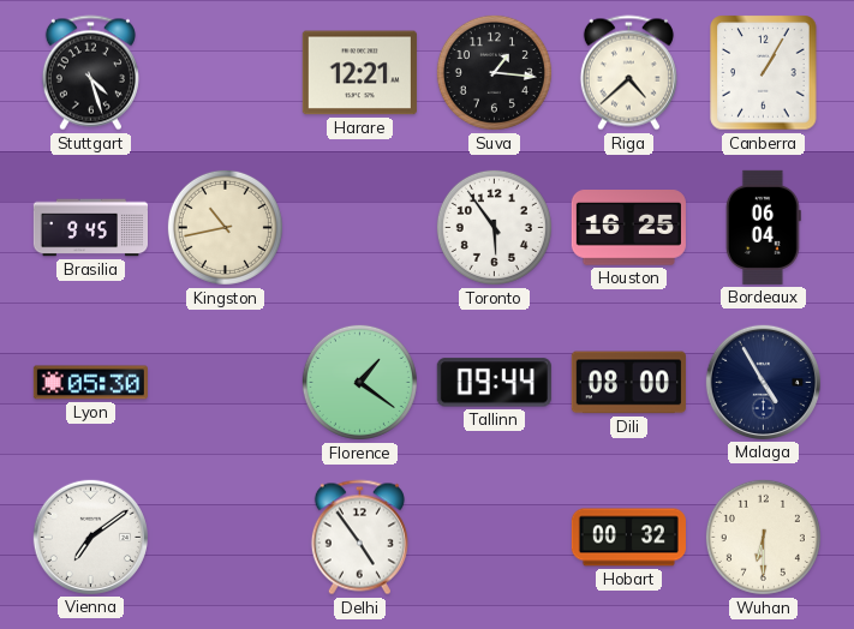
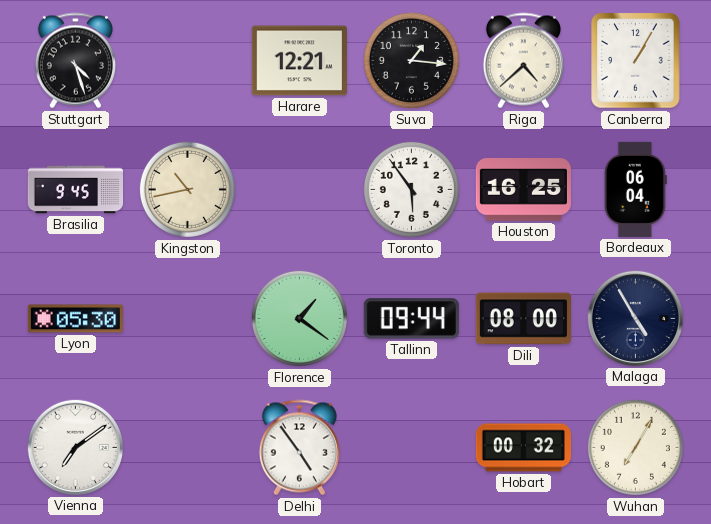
Wuhan: 6:30 -> 7:05 (635, 447)
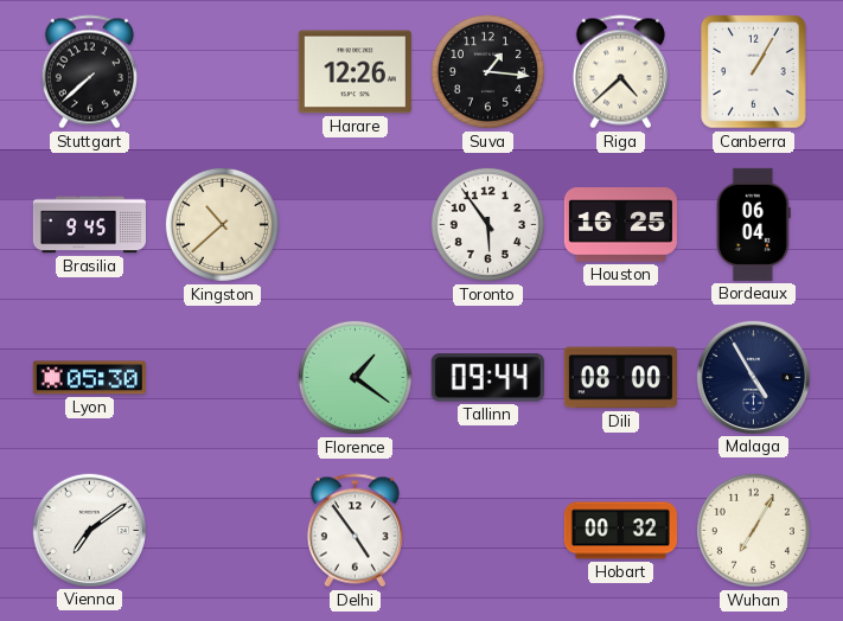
Stuttgart: 4:27 -> 7:38 (89, 72)
Harare: 12:21 -> 12:26 (355, 72)
Kingston: 10:43 -> 10:38 (222, 224)
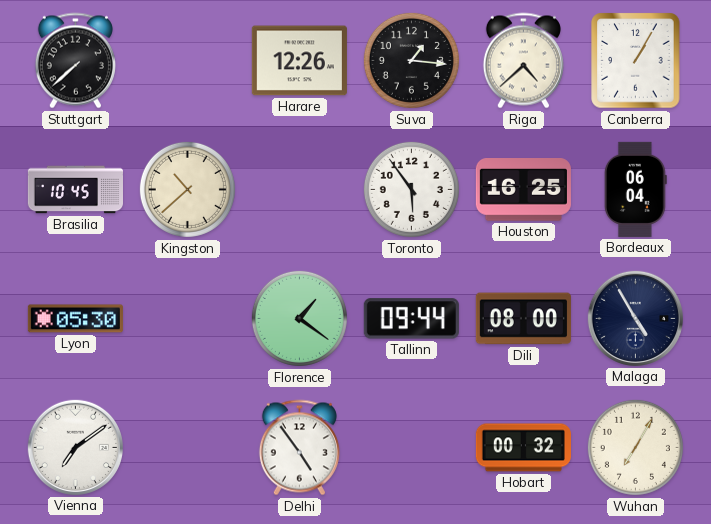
Brasilia: 9:45 -> 10:45 (75, 190)
